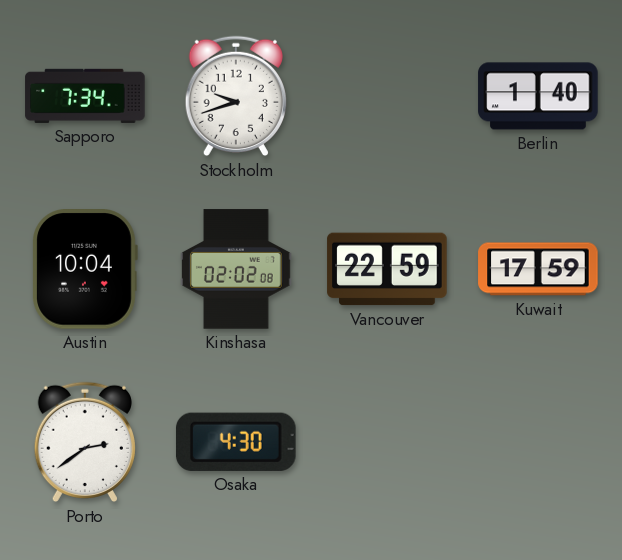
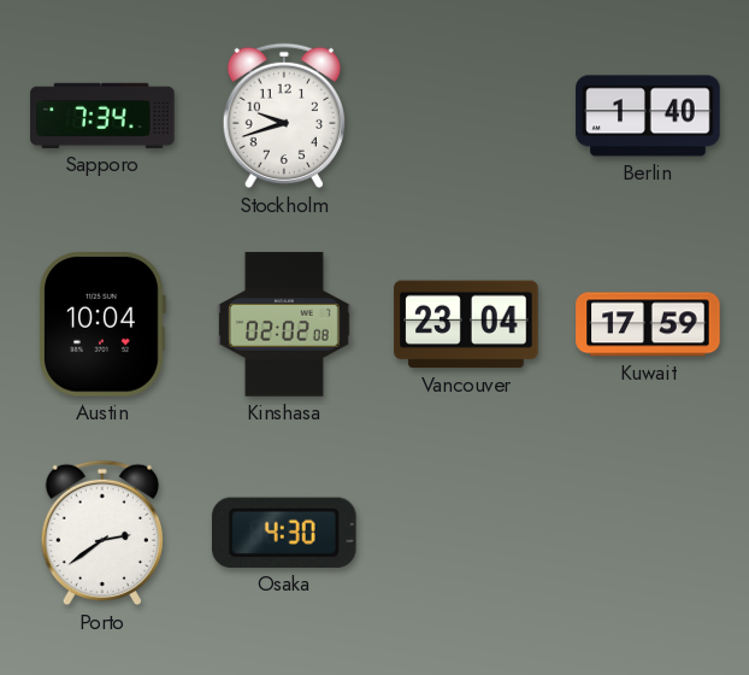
Vancouver: 22:59 -> 23:04 (466, 324)
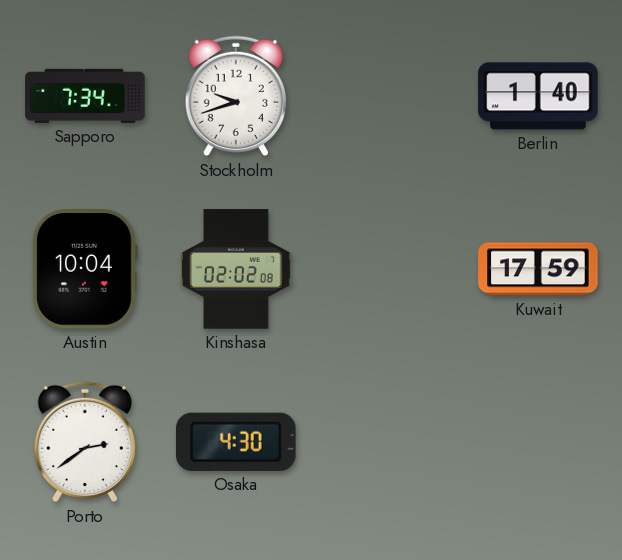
Vancouver: 23:04 -> none (466, 324)
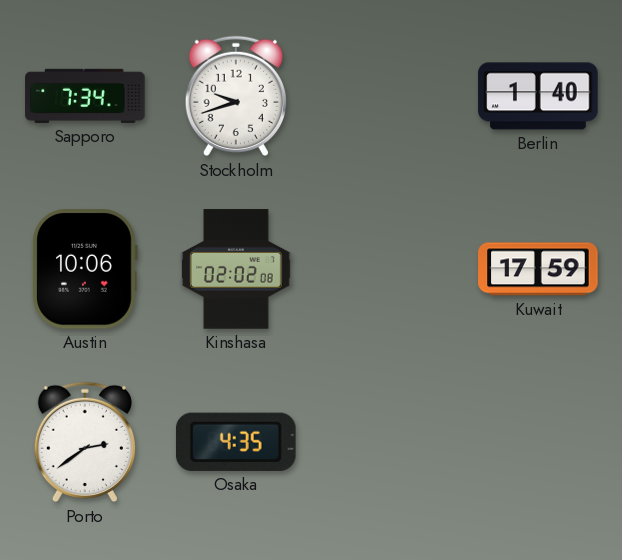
Austin: 10:04 -> 10:06 (85, 270)
Osaka: 4:30 -> 4:35 (236, 442)
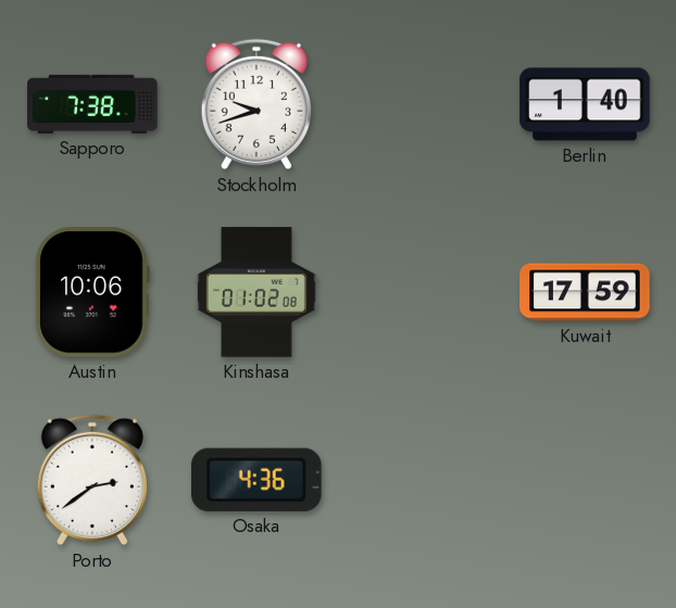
Sapporo: 7:34 -> 7:38 (92, 104)
Kinshasa: 02:02 -> 01:02 (258, 292)
Osaka: 4:35 -> 4:36 (256, 480)
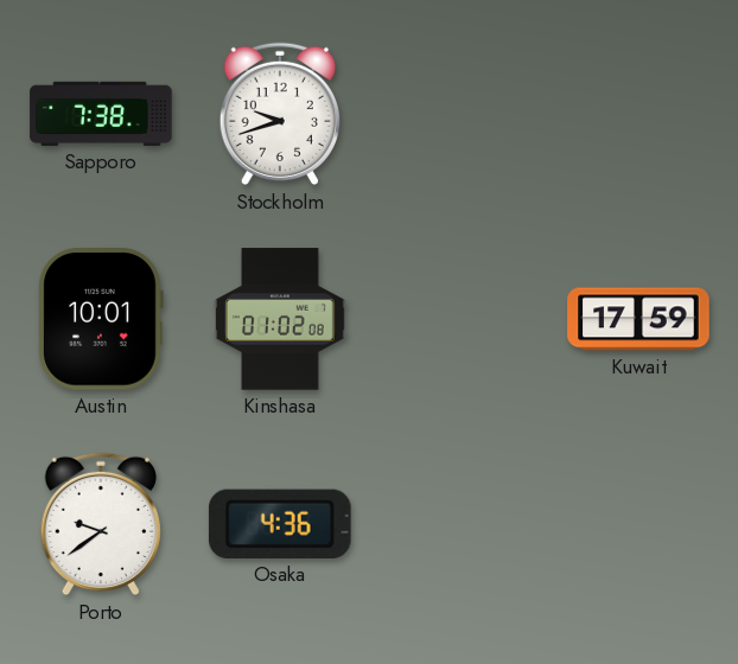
Berlin: 1:40 -> none (585, 104)
Austin: 10:06 -> 10:01 (101, 320)
Porto: 2:39 -> 9:39 (101, 524)
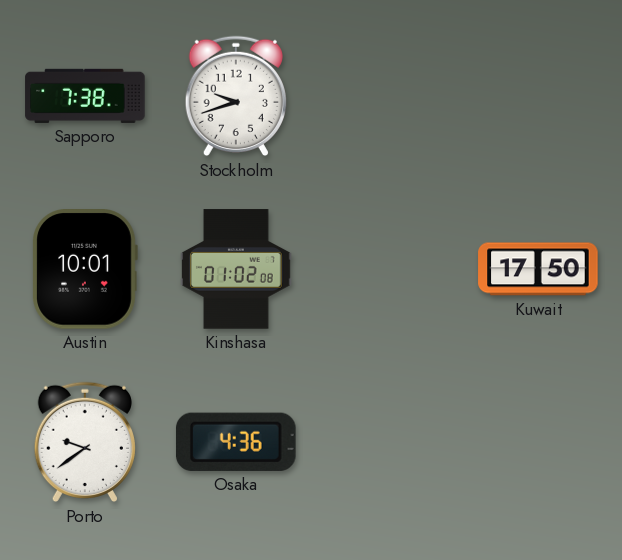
Kuwait: 17:59 -> 17:50 (538, 269)
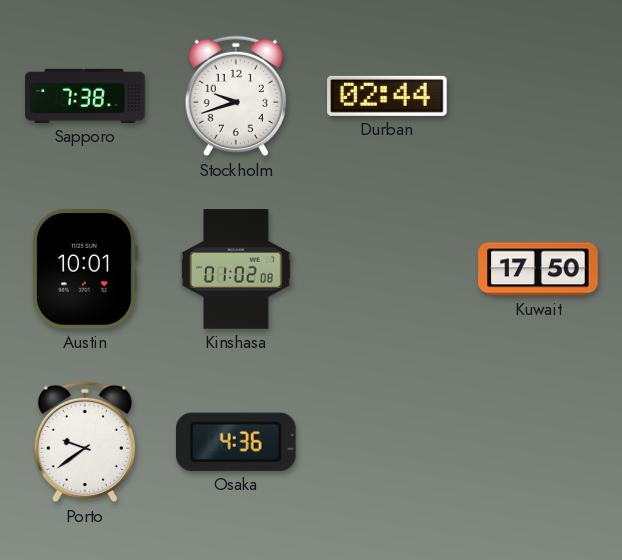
Durban: none -> 02:44 (387, 96)
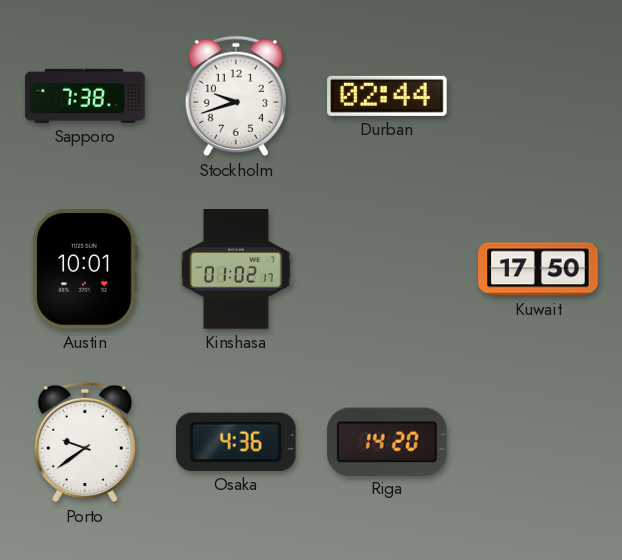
Kinshasa: 01:02:08 -> 01:02:17 (237, 269)
Riga: none -> 14:20 (387, 441)
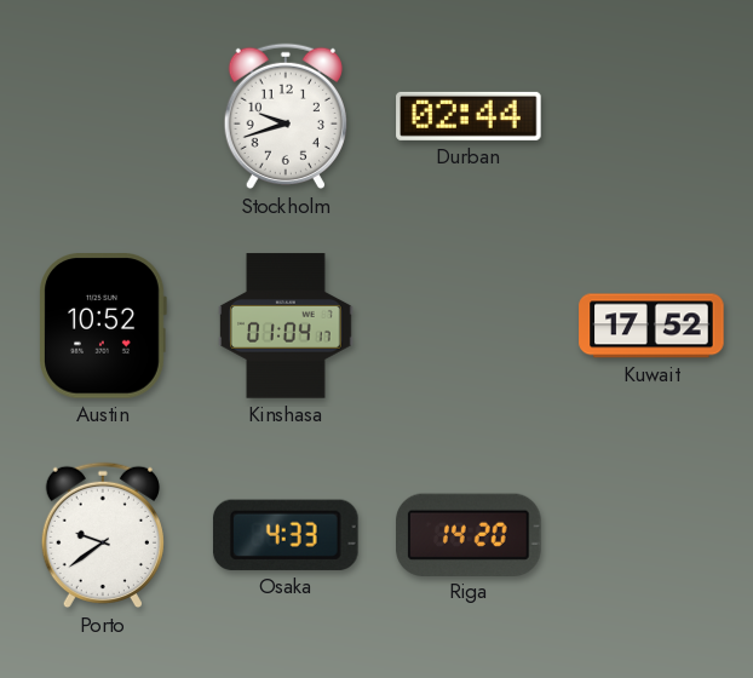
Sapporo: 7:38 -> none (85, 96)
Austin: 10:01 -> 10:52 (103, 327)
Kinshasa: 01:02 -> 01:04 (287, 326)
Kuwait: 17:50 -> 17:52 (651, 326)
Osaka: 4:36 -> 4:33 (286, 535)
